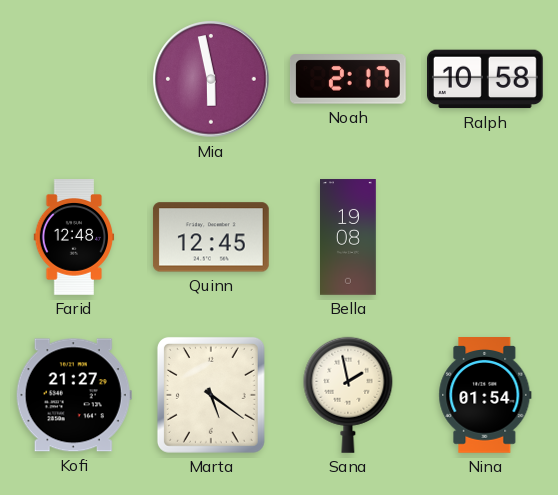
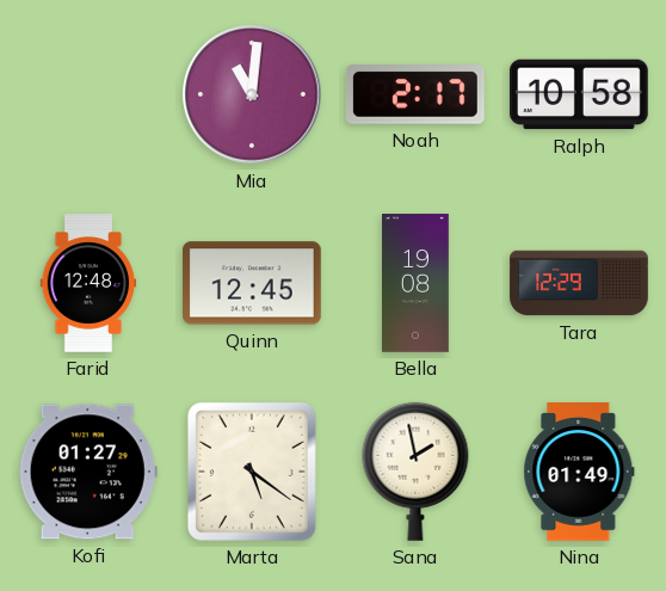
Mia: 5:58 -> 11:01 (252, 94)
Tara: none -> 12:29 (579, 283)
Kofi: 21:27 -> 01:27 (88, 472)
Nina: 01:54 -> 01:49 (579, 473)
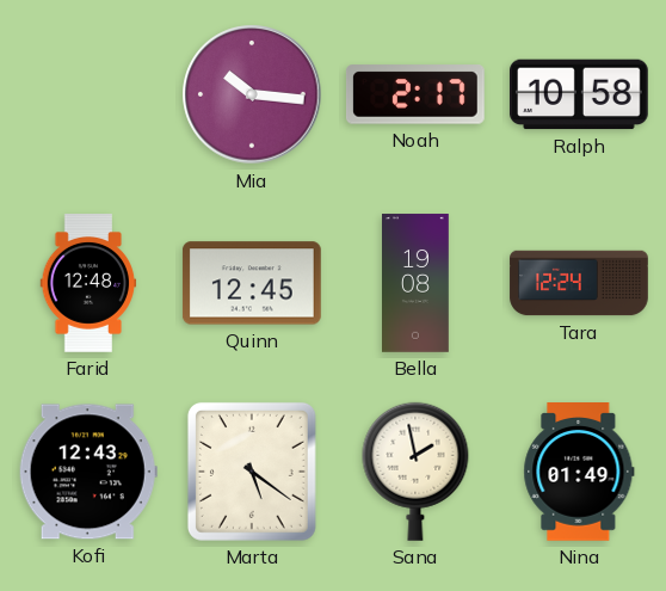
Mia: 11:01 -> 10:16 (252, 94)
Tara: 12:29 -> 12:24 (579, 283)
Kofi: 01:27 -> 12:43 (88, 472)
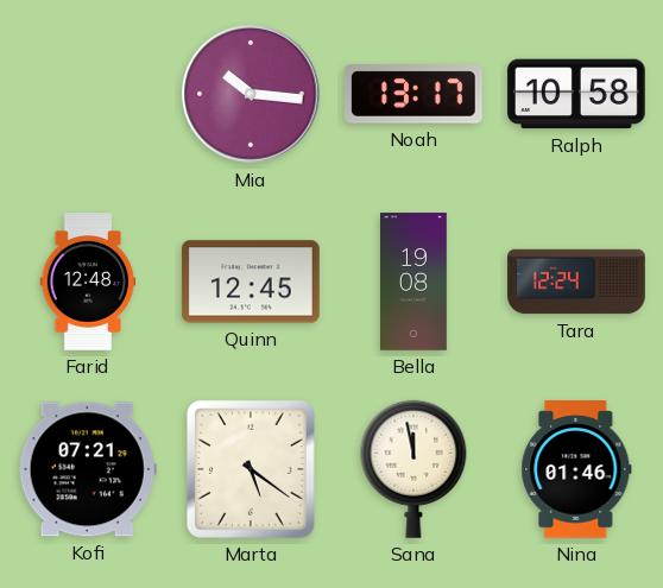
Noah: 2:17 -> 13:17 (413, 94)
Kofi: 12:43 -> 07:21 (88, 469)
Sana: 1:58 -> 11:58 (413, 469)
Nina: 01:49 -> 01:46 (576, 470)
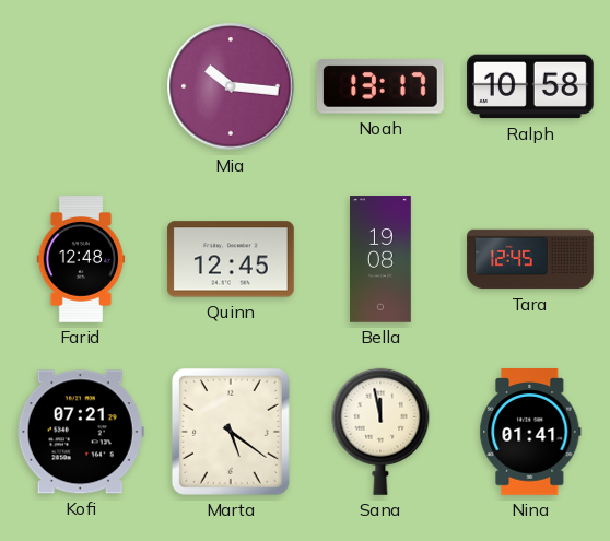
Tara: 12:24 -> 12:45 (530, 259)
Nina: 01:46 -> 01:41 (530, 433)
